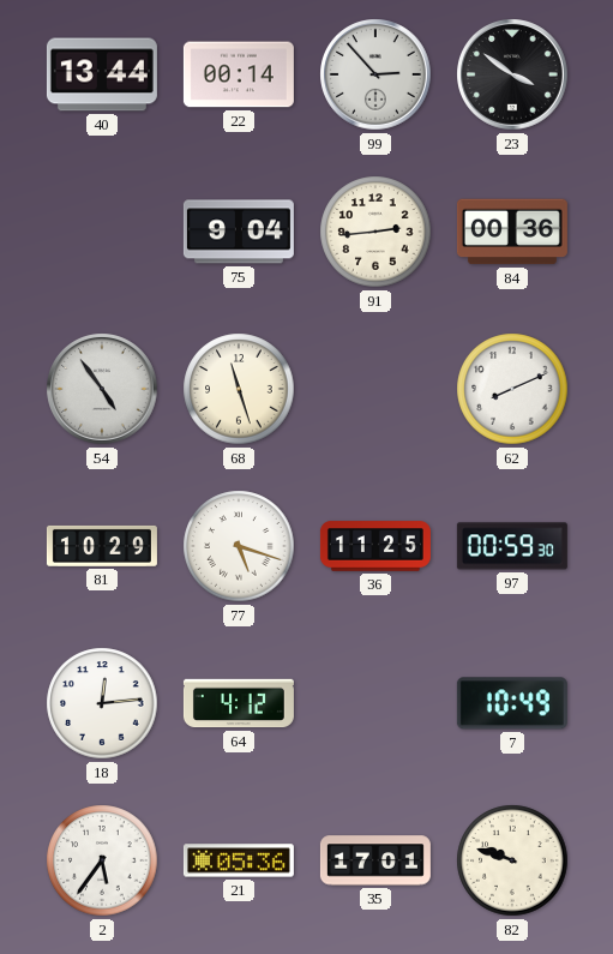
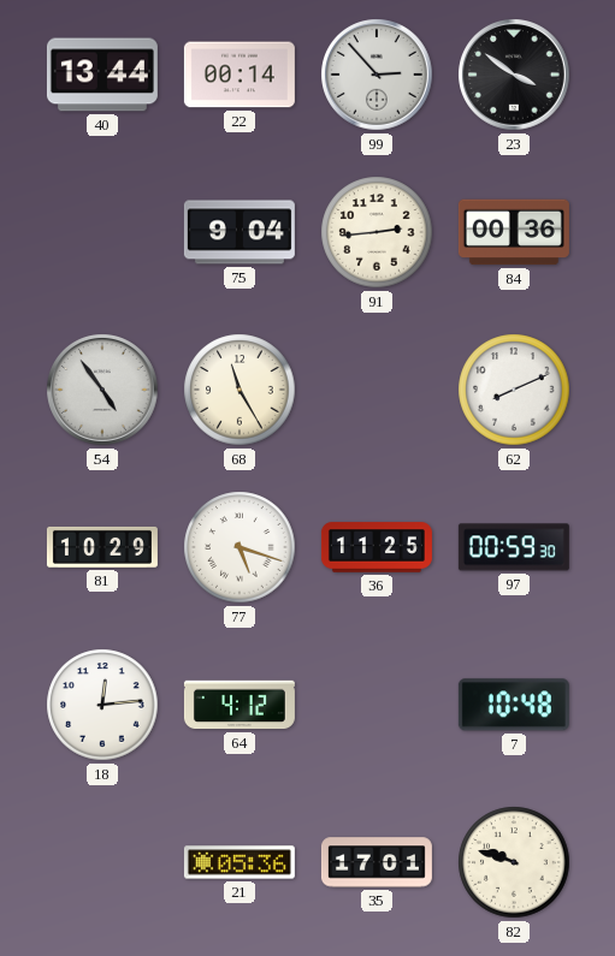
68: 11:27 -> 11:25 (240, 390)
7: 10:49 -> 10:48 (514, 705)
2: 5:36 -> none (102, 860)
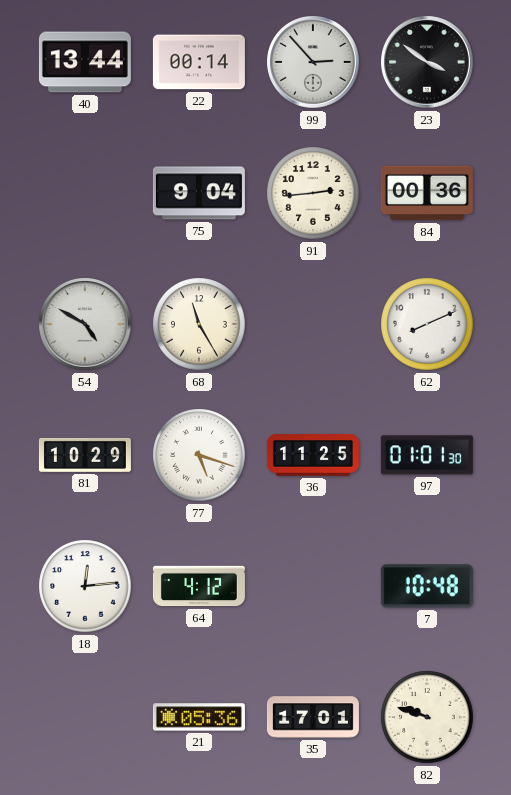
54: 4:54 -> 4:50 (85, 324)
97: 00:59 -> 01:01 (427, 455)
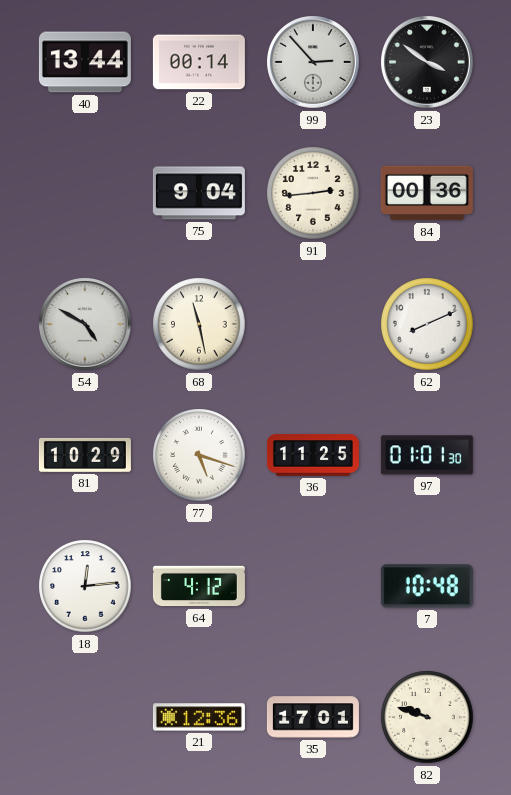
68: 11:25 -> 11:28 (199, 324)
21: 05:36 -> 12:36 (199, 717)
